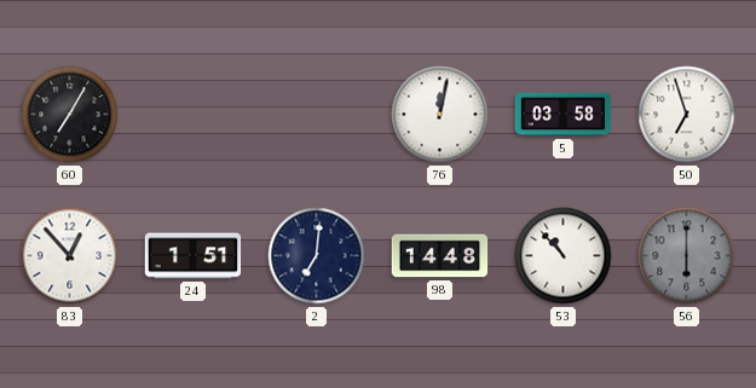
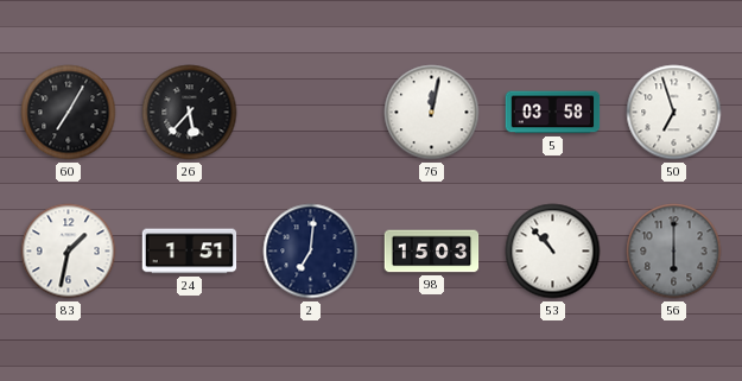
26: none -> 5:37 (190, 113)
83: 12:53 -> 1:32 (69, 252)
98: 14:48 -> 15:03 (432, 252)
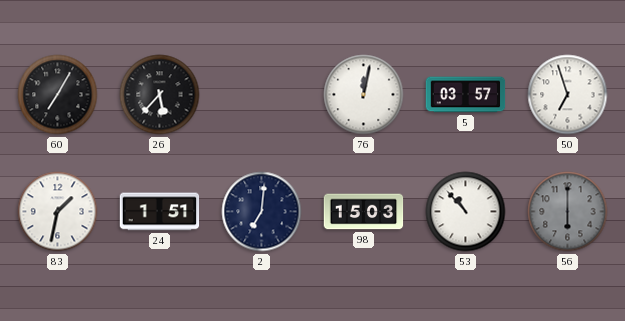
5: 03:58 -> 03:57 (466, 95)
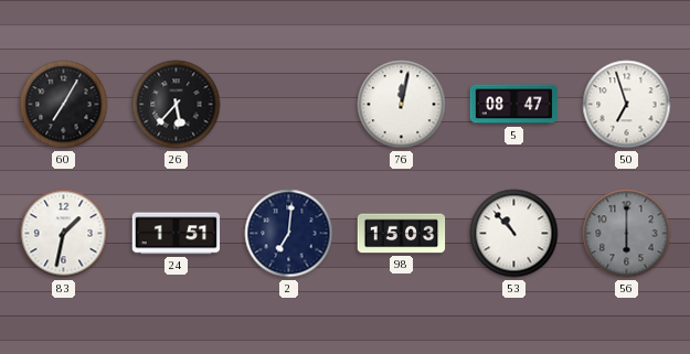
5: 03:57 -> 08:47 (514, 105)
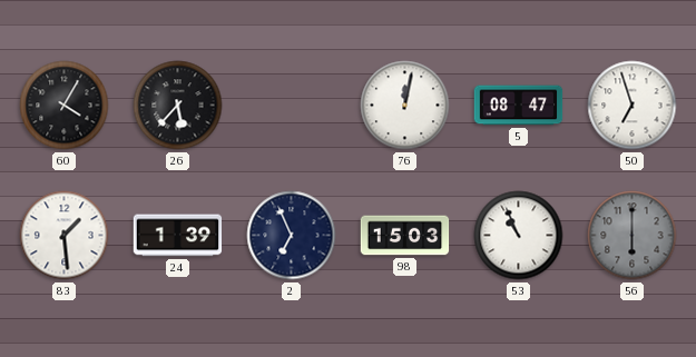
60: 7:05 -> 4:05 (65, 106)
83: 1:32 -> 1:29 (65, 236)
24: 1:51 -> 1:39 (178, 236)
2: 7:01 -> 6:56 (292, 236)
53: 10:53 -> 10:56 (519, 236)
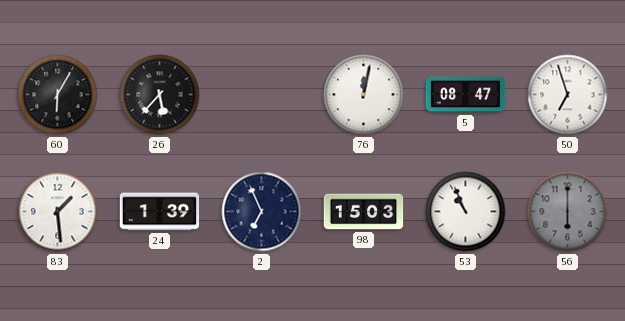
60: 4:05 -> 6:05 (58, 95)
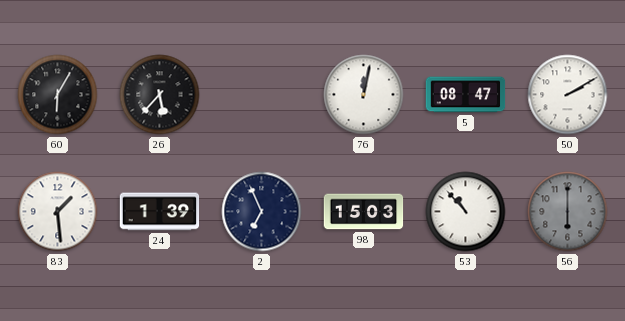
50: 6:57 -> 2:10 (568, 95)
53: 10:56 -> 10:53 (466, 212)
